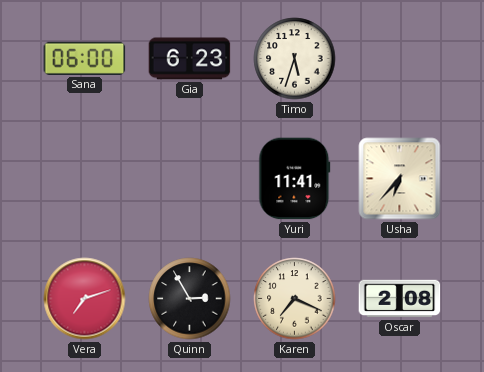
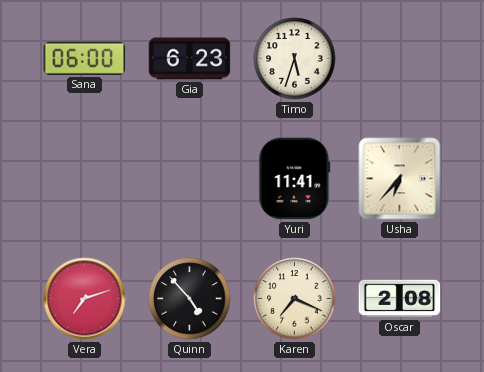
Quinn: 2:55 -> 4:53 (190, 299)
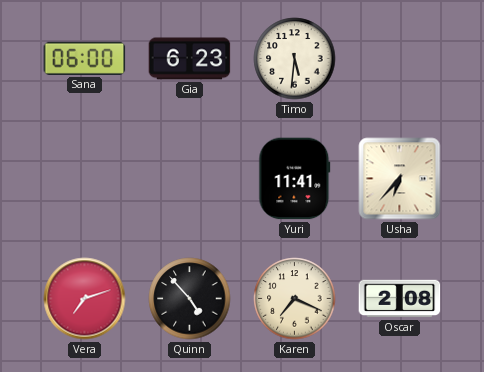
Timo: 5:33 -> 5:31 (295, 59)
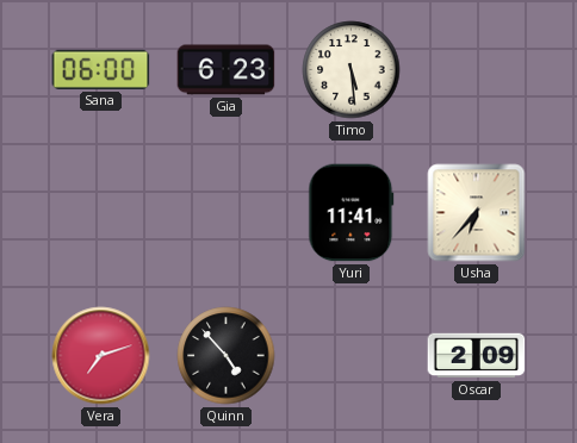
Timo: 5:31 -> 5:29 (352, 70)
Karen: 7:19 -> none (295, 299)
Oscar: 2:08 -> 2:09 (477, 356)
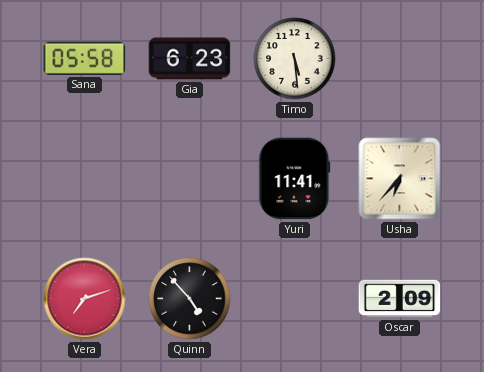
Sana: 06:00 -> 05:58 (85, 58)
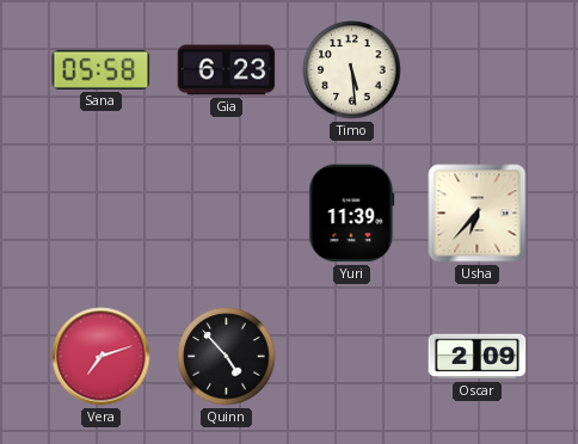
Yuri: 11:41 -> 11:39 (352, 214)
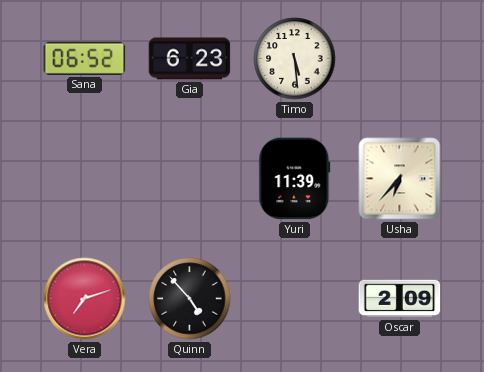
Sana: 05:58 -> 06:52 (85, 58)
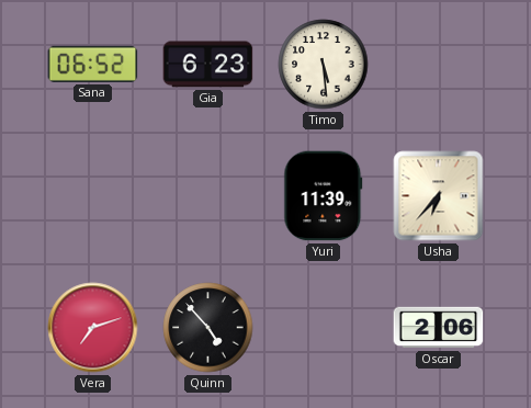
Oscar: 2:09 -> 2:06 (439, 328)
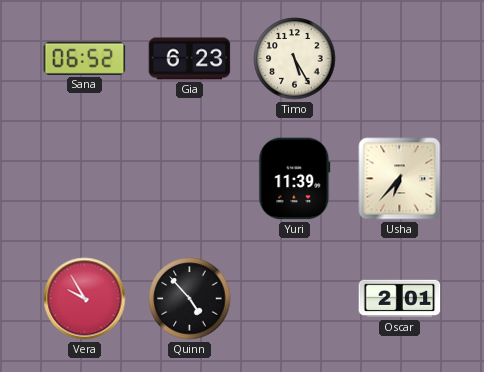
Timo: 5:29 -> 5:25 (295, 59)
Vera: 7:12 -> 9:55 (85, 299)
Oscar: 2:06 -> 2:01 (400, 299)
